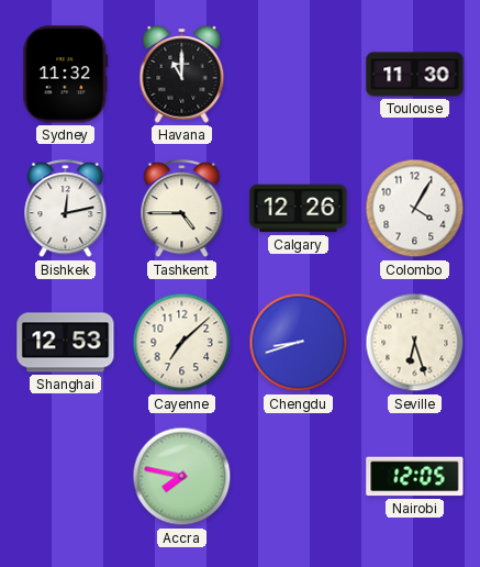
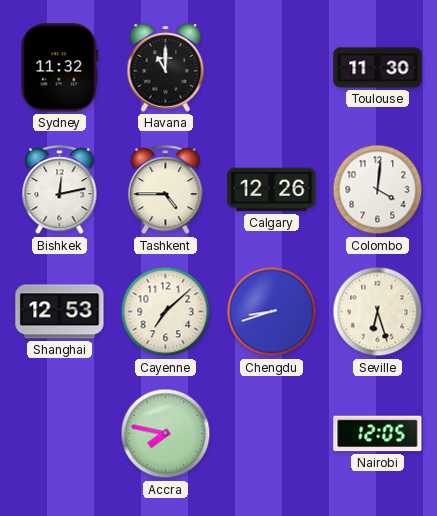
Colombo: 4:05 -> 4:01 (378, 190)
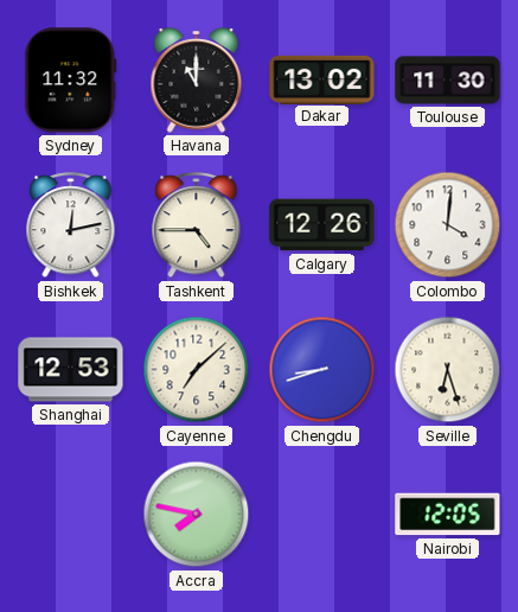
Dakar: none -> 13:02 (322, 79)
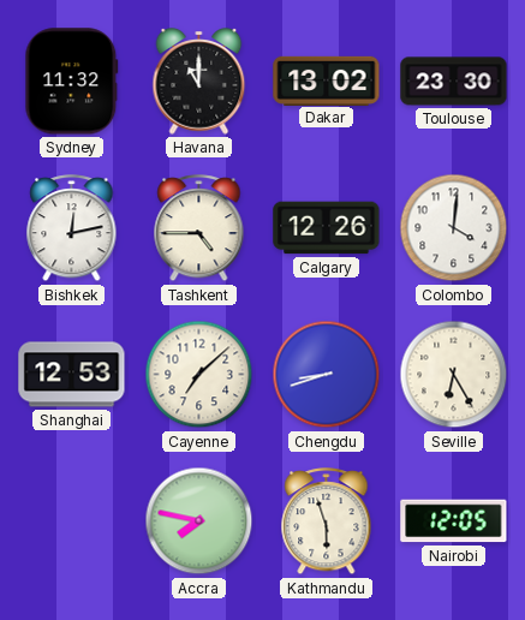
Toulouse: 11:30 -> 23:30 (454, 82)
Seville: 6:27 -> 6:25 (454, 375)
Kathmandu: none -> 5:57 (327, 521)
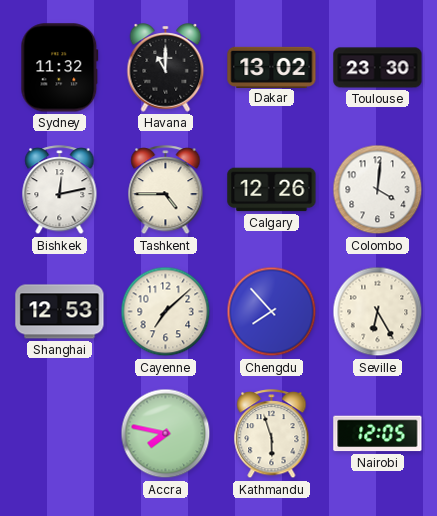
Chengdu: 8:42 -> 7:53 (272, 312)
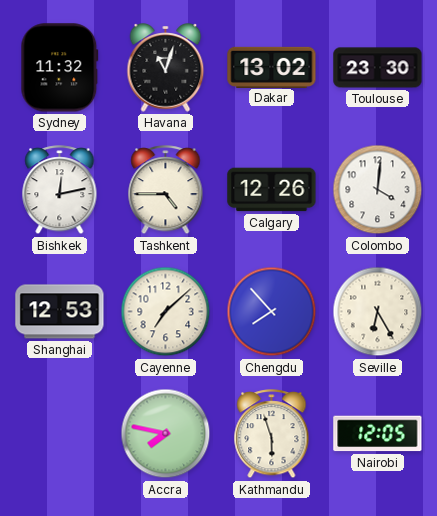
Havana: 11:00 -> 11:03 (166, 68)
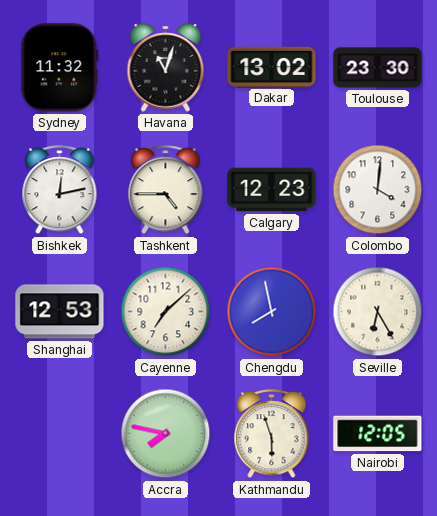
Calgary: 12:26 -> 12:23 (272, 190)
Chengdu: 7:53 -> 7:58 (272, 312)
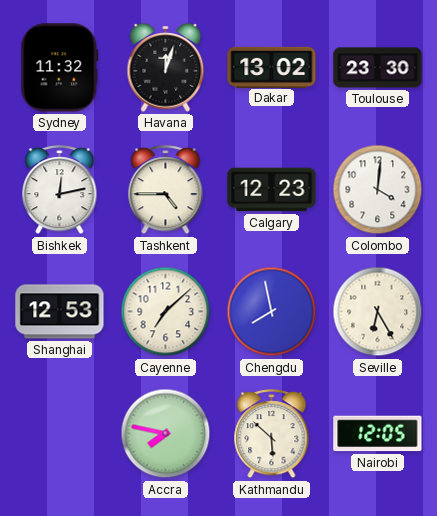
Havana: 11:03 -> 12:03 (166, 68)
Kathmandu: 5:57 -> 5:52 (272, 434)
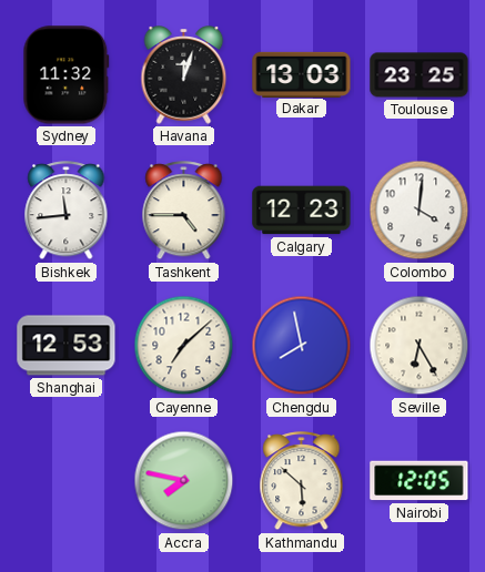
Dakar: 13:02 -> 13:03 (302, 74)
Toulouse: 23:30 -> 23:25 (420, 75)
Bishkek: 12:13 -> 11:44 (67, 211)
